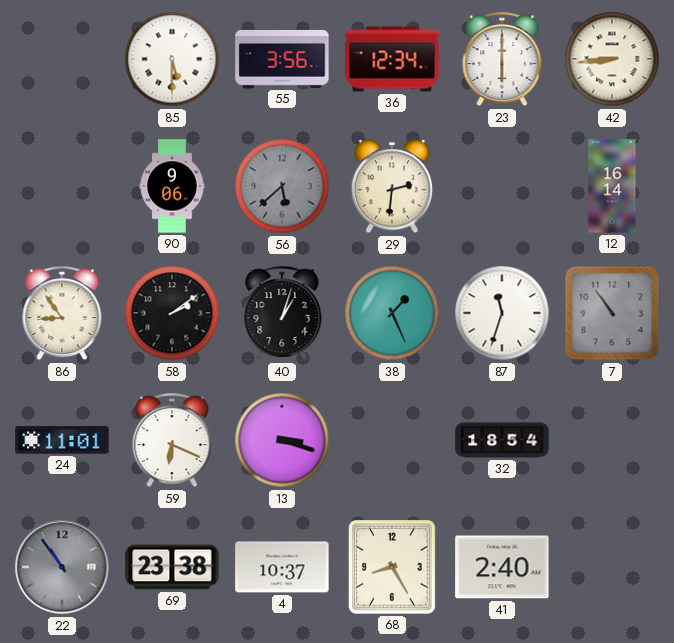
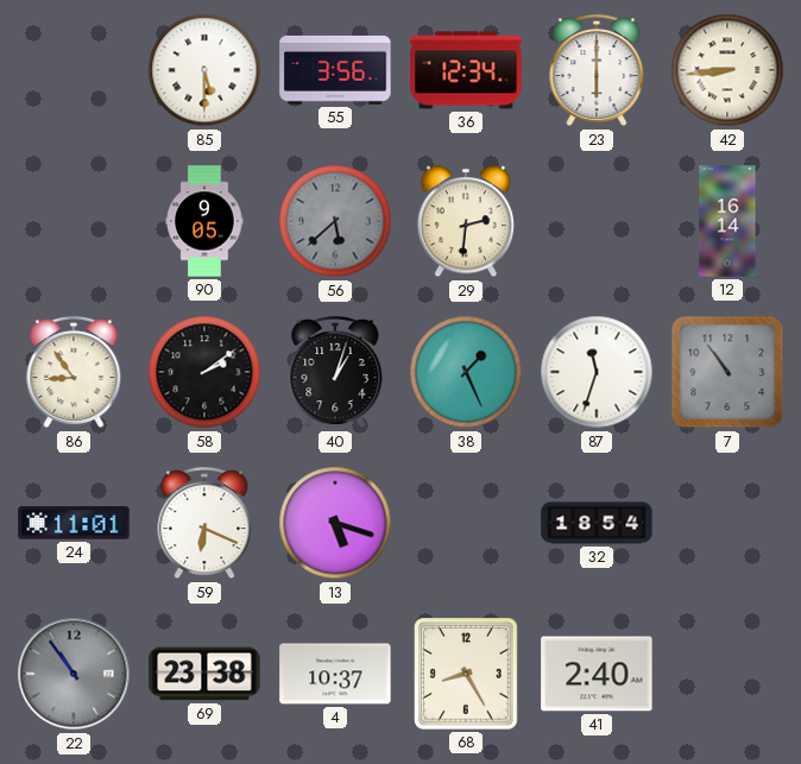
90: 9:06 -> 9:05 (204, 221)
13: 3:18 -> 5:18 (335, 523)
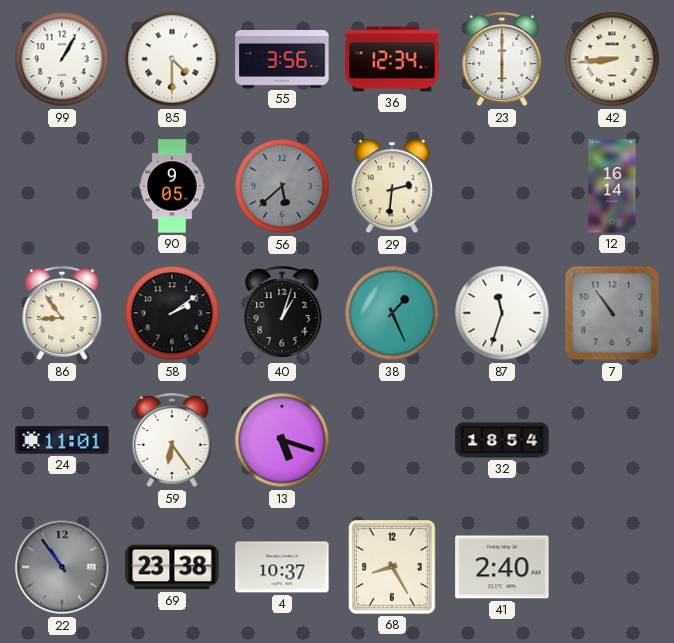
99: none -> 1:05 (62, 59)
85: 5:30 -> 4:30 (172, 59)
59: 6:19 -> 6:24 (172, 441)
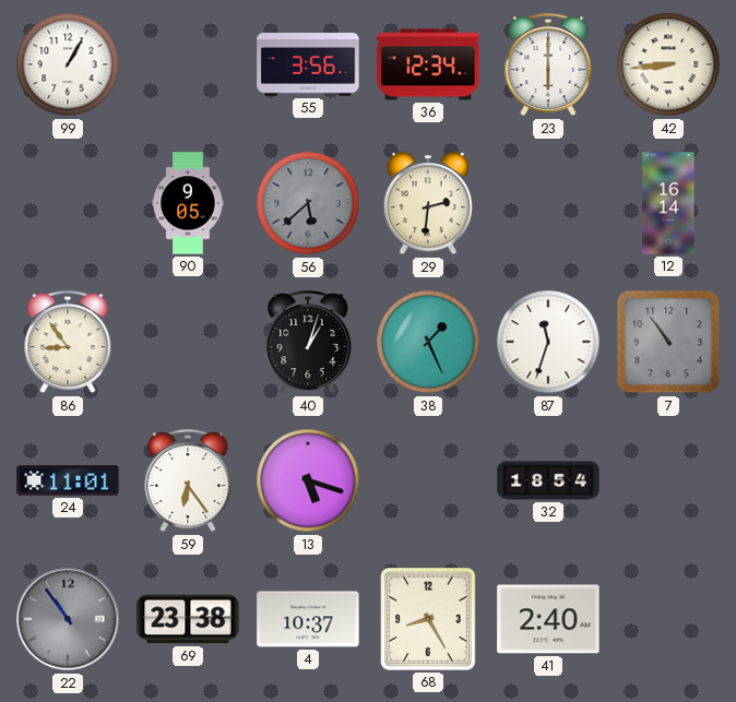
85: 4:30 -> none (172, 59)
58: 2:09 -> none (172, 313)
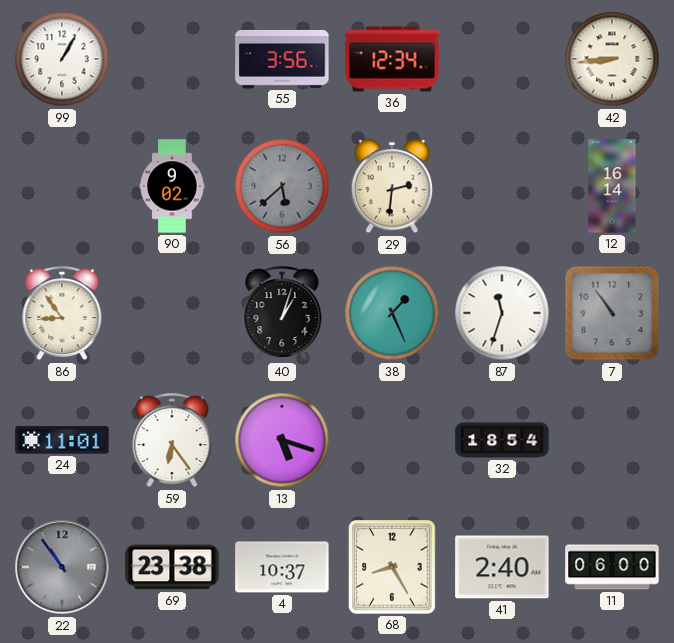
23: 6:00 -> none (548, 66)
90: 9:05 -> 9:02 (172, 186)
11: none -> 06:00 (612, 567)
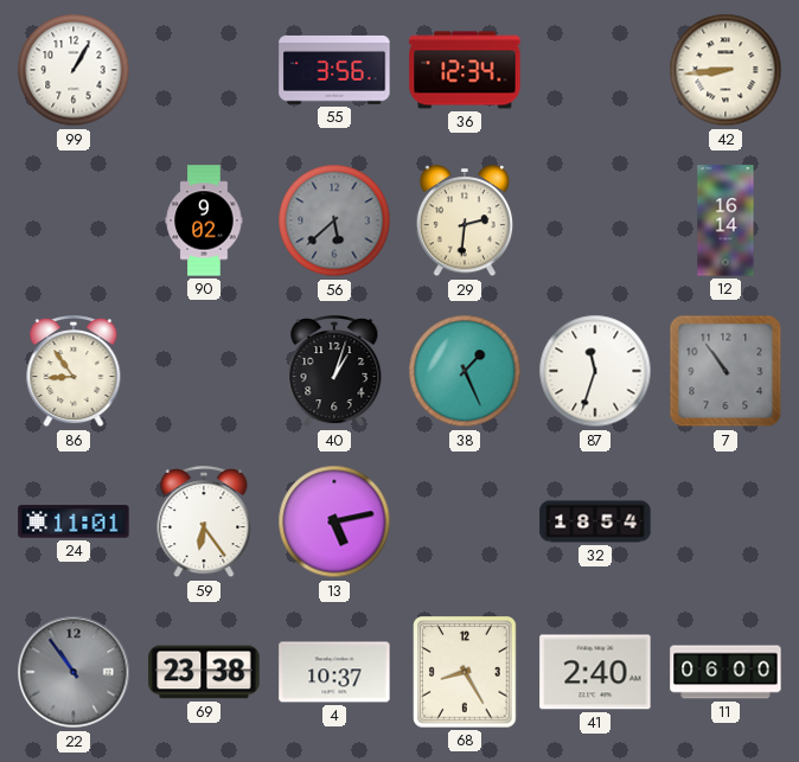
13: 5:18 -> 5:13 (334, 521)
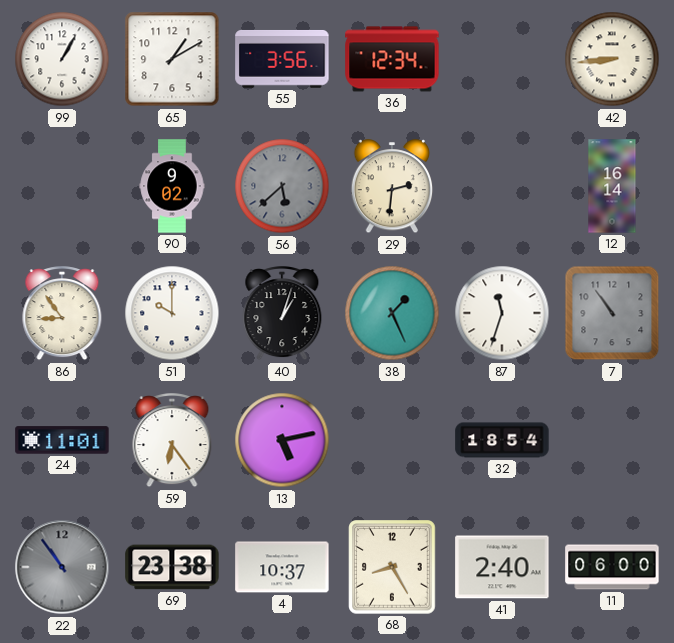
65: none -> 1:10 (172, 59)
51: none -> 10:00 (172, 313)
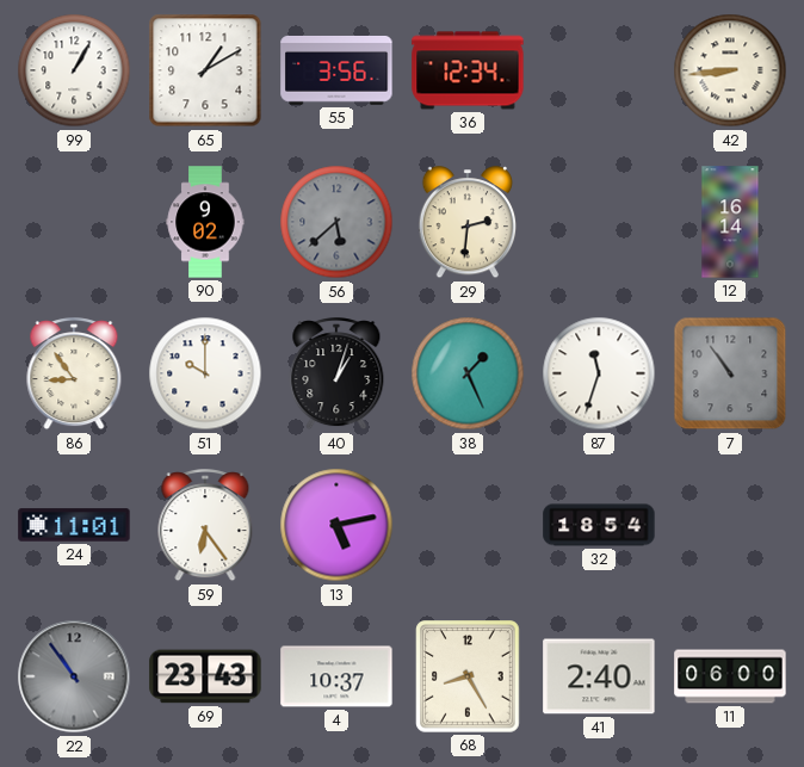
69: 23:38 -> 23:43 (205, 676)
